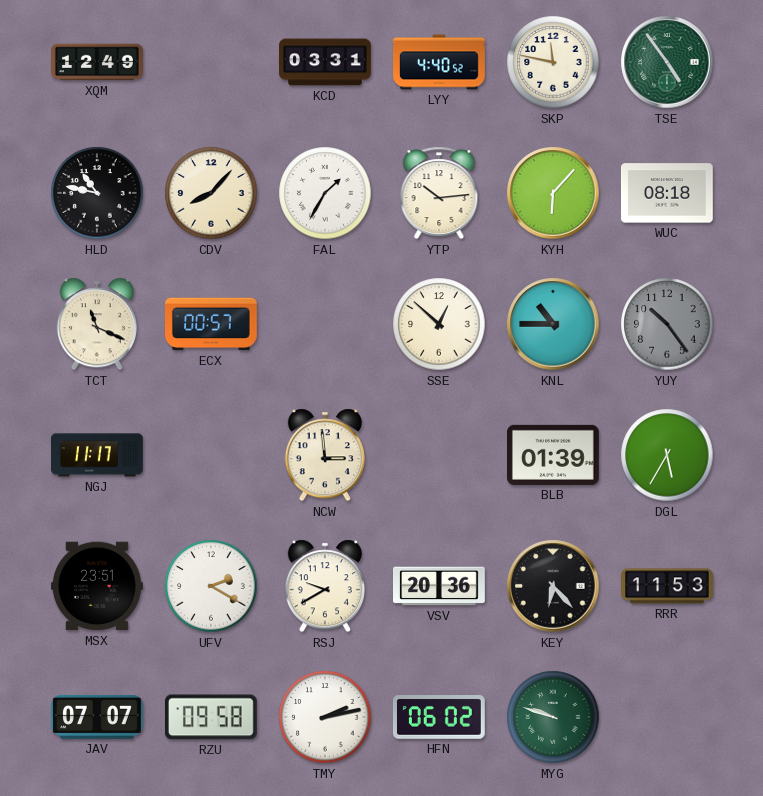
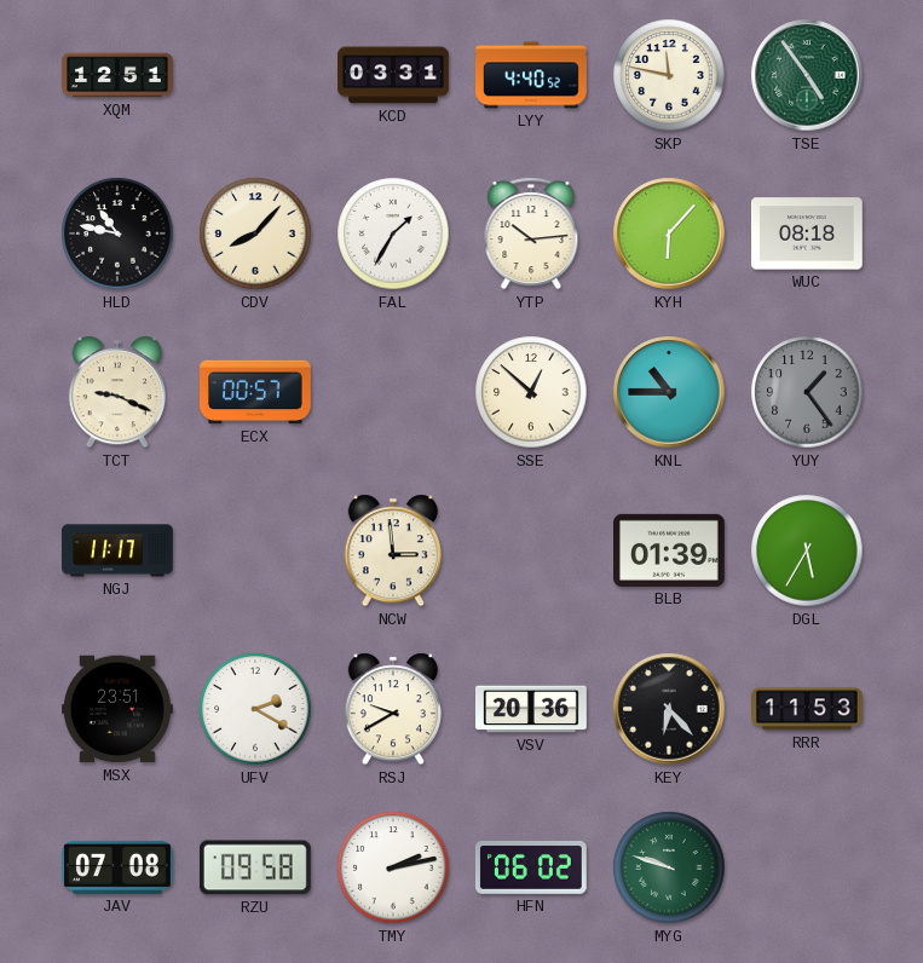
XQM: 12:49 -> 12:51 (119, 75)
TCT: 11:19 -> 9:19 (117, 392)
YUY: 10:24 -> 1:24 (807, 392)
JAV: 07:07 -> 07:08 (119, 867)
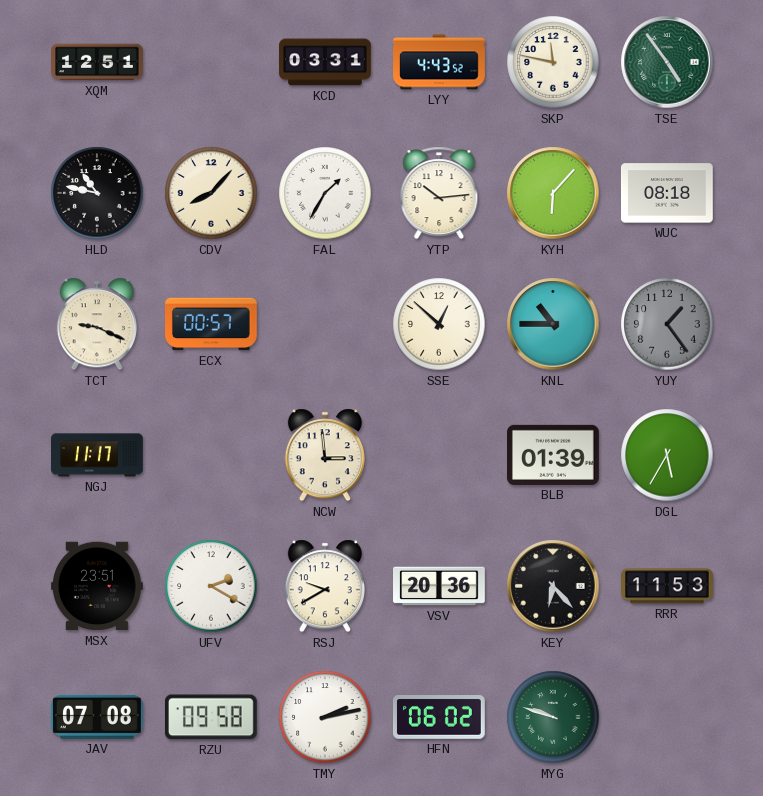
LYY: 4:40 -> 4:43 (440, 62)
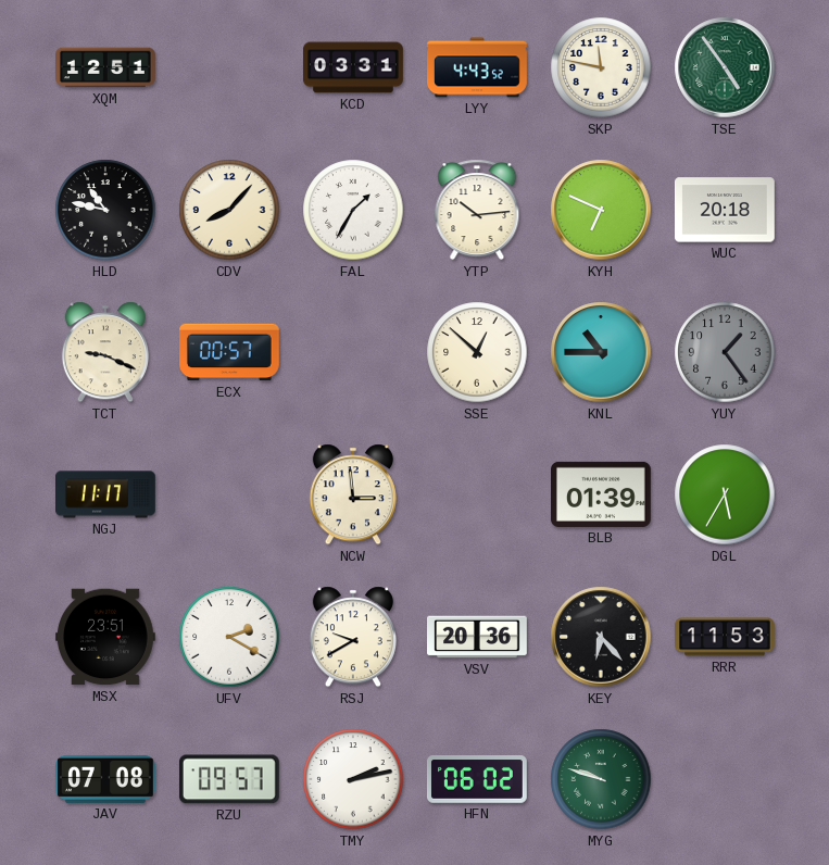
KYH: 6:07 -> 6:49 (601, 210)
WUC: 08:18 -> 20:18 (725, 210)
RZU: 09:58 -> 09:57 (229, 779)
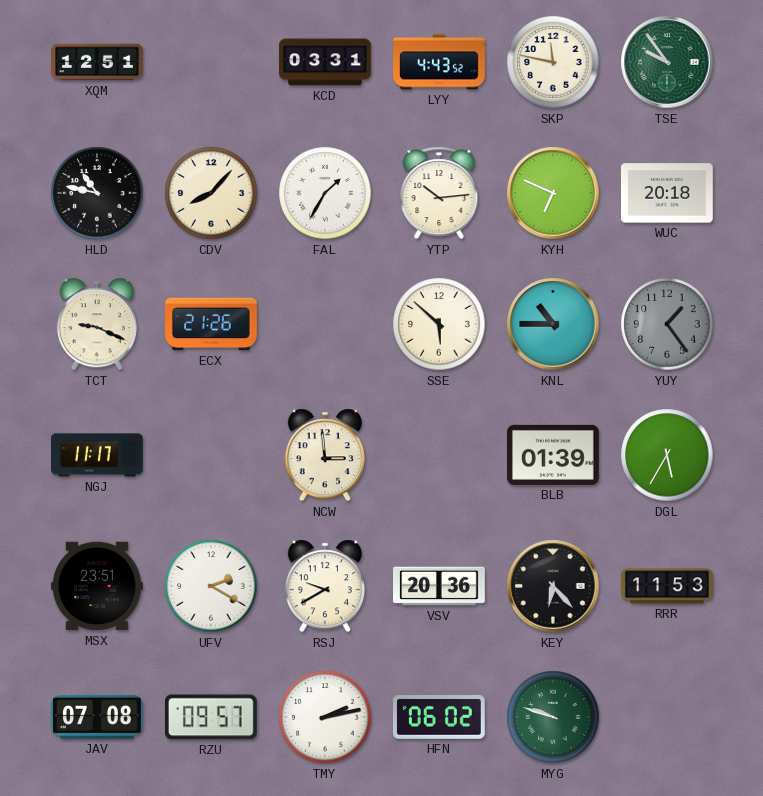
TSE: 4:54 -> 9:54 (667, 62)
ECX: 00:57 -> 21:26 (212, 324)
SSE: 12:52 -> 5:52 (439, 324)
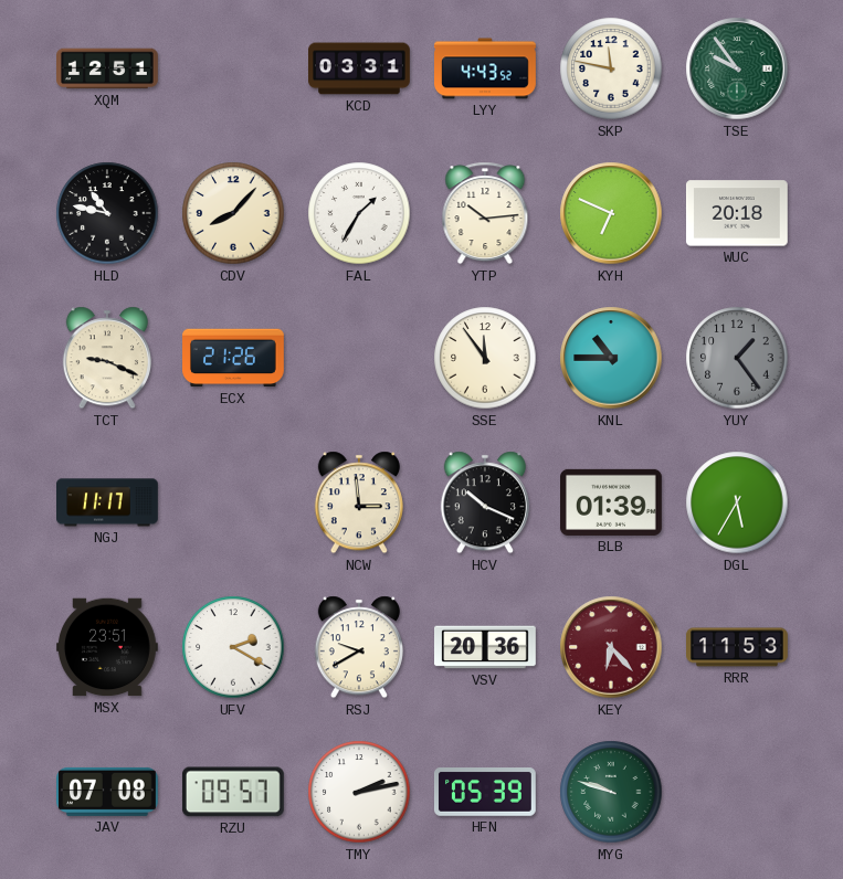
SSE: 5:52 -> 11:54 (485, 358)
HCV: none -> 10:19 (485, 502)
KEY dial: black -> burgundy (611, 647)
HFN: 06:02 -> 05:39 (485, 793)
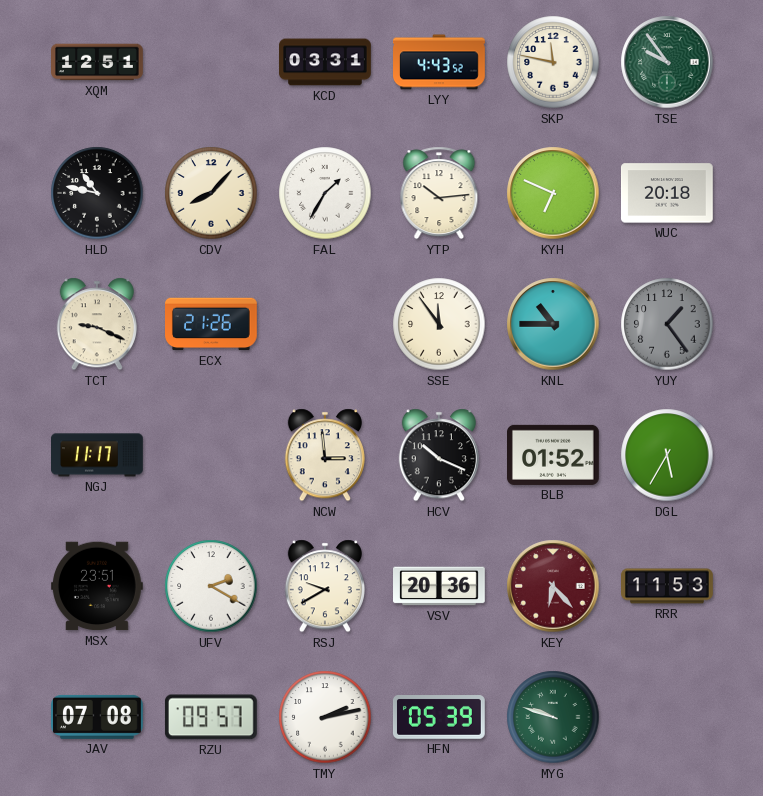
BLB: 01:39 -> 01:52 (554, 455)
